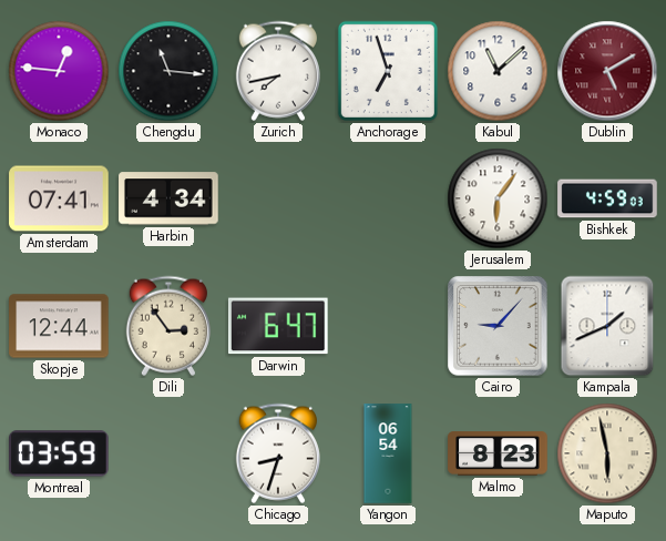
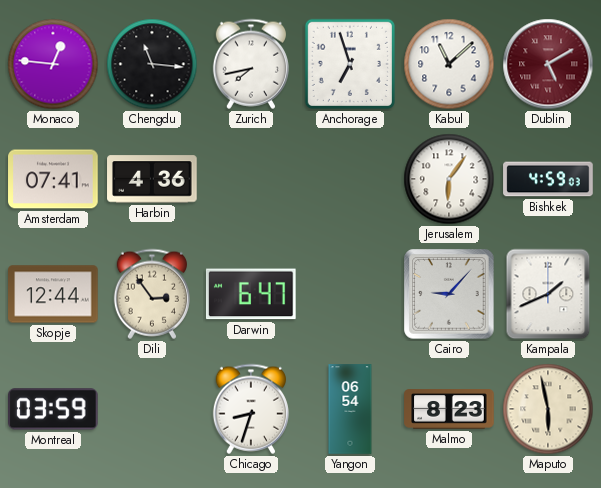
Harbin: 4:34 -> 4:36 (152, 179)
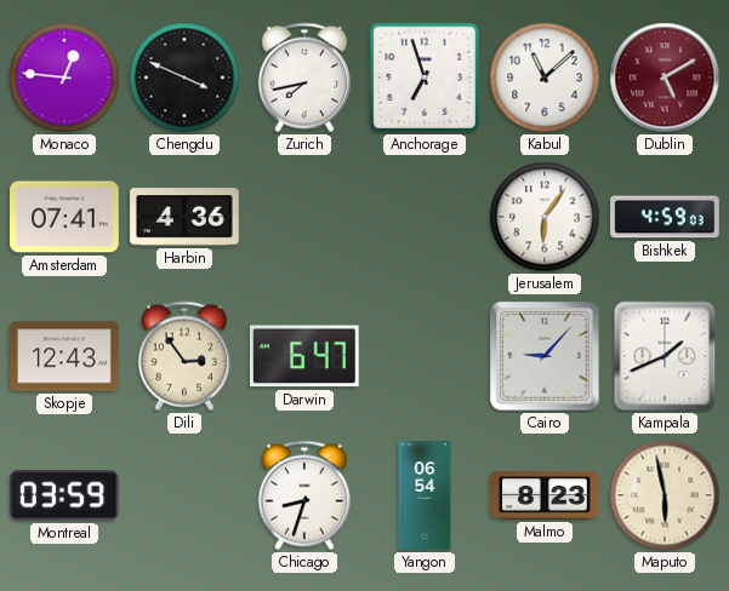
Chengdu: 11:16 -> 3:49 (184, 78)
Skopje: 12:44 -> 12:43 (64, 356)
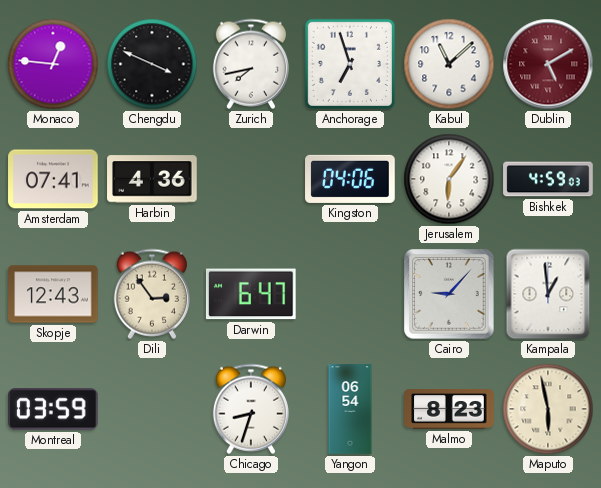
Kingston: none -> 04:06 (350, 179)
Kampala: 1:41 -> 12:59 (548, 294)
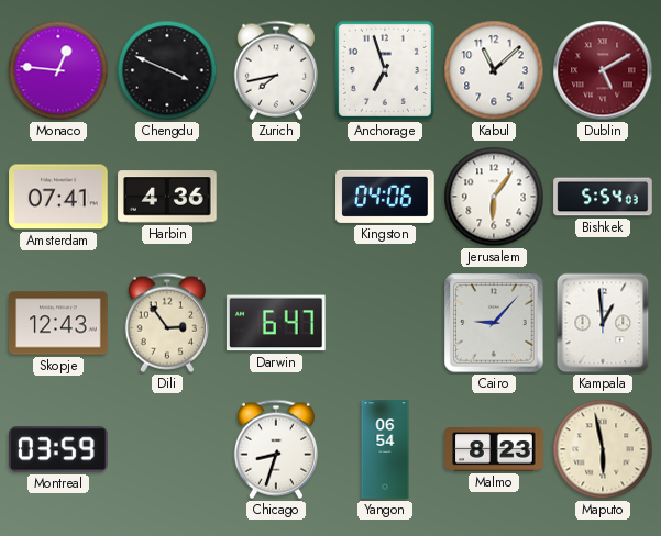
Bishkek: 4:59 -> 5:54 (603, 197)
